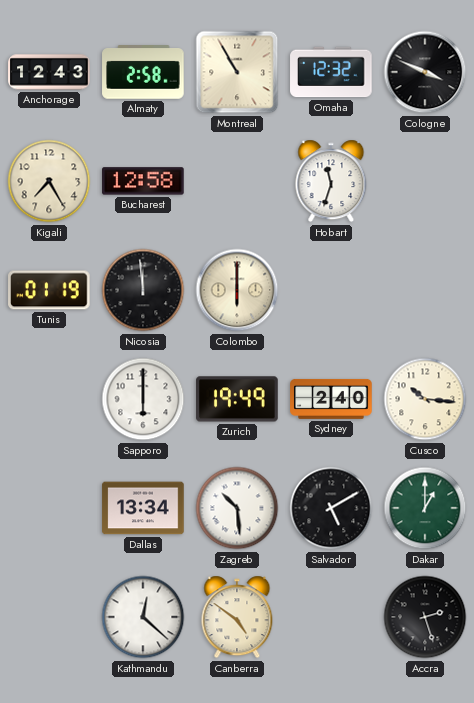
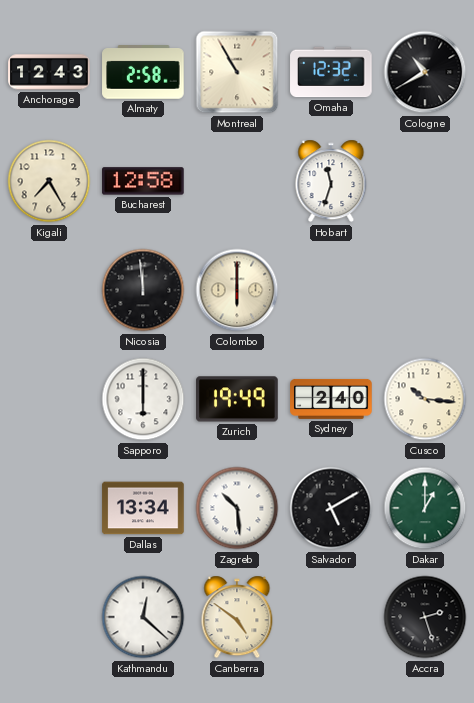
Cologne: 3:49 -> 10:40 (425, 72)
Tunis: 01:19 -> none (49, 290)
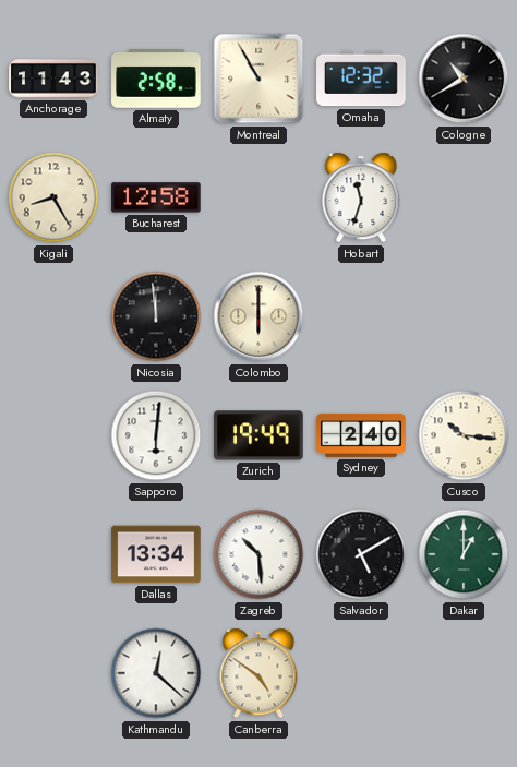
Anchorage: 12:43 -> 11:43 (53, 79)
Kigali: 7:25 -> 8:25 (53, 197)
Sapporo: 6:00 -> 6:01 (156, 435)
Accra: 2:27 -> none (425, 617)
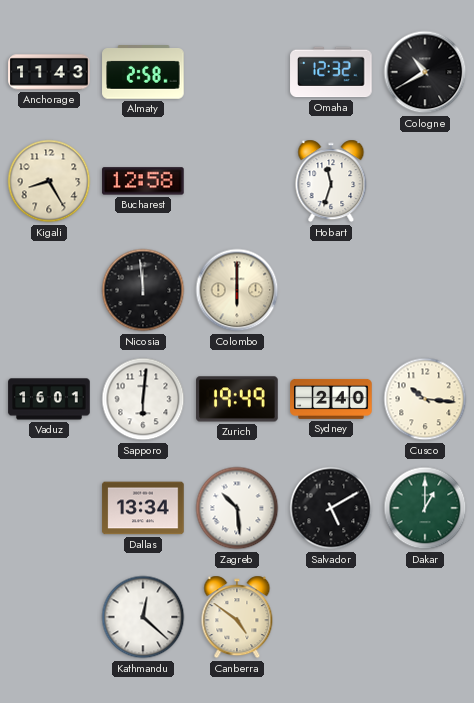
Montreal: 10:55 -> none (258, 79)
Vaduz: none -> 16:01 (49, 399)
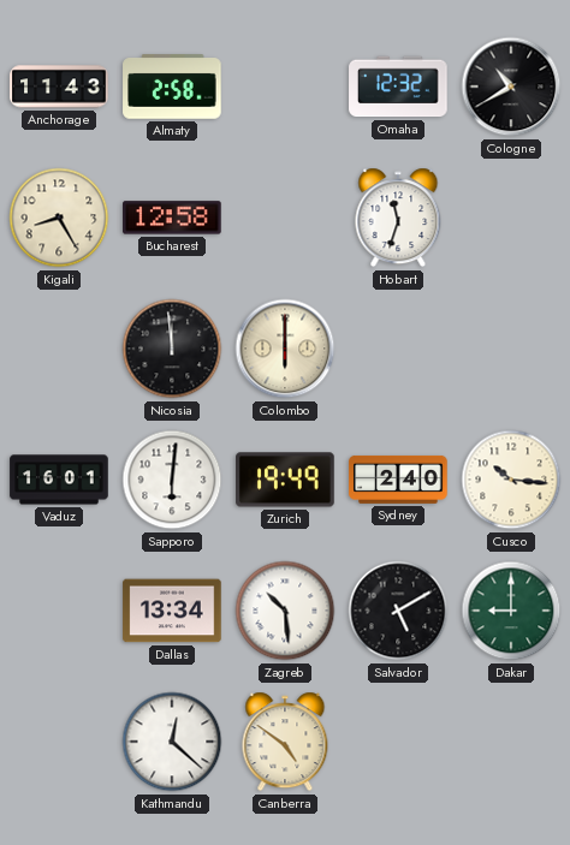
Dakar: 1:00 -> 9:00 (511, 611)
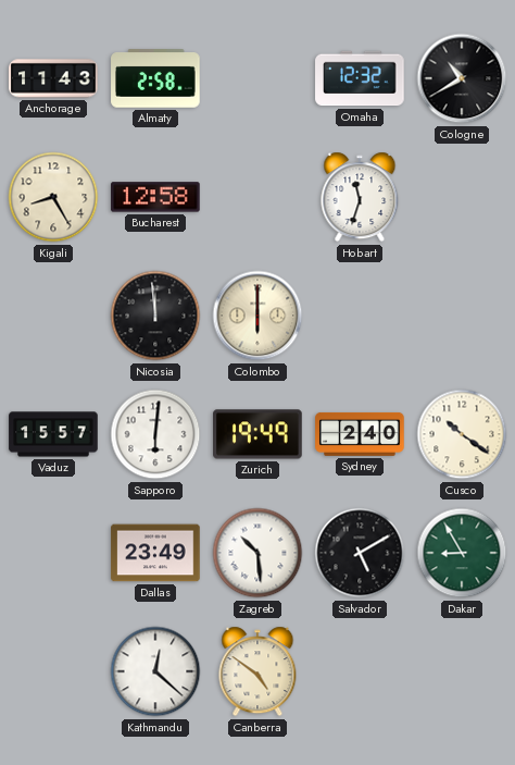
Vaduz: 16:01 -> 15:57 (53, 434)
Cusco: 10:16 -> 10:21 (462, 434)
Dallas: 13:34 -> 23:49 (155, 553)
Dakar: 9:00 -> 8:55 (462, 553)
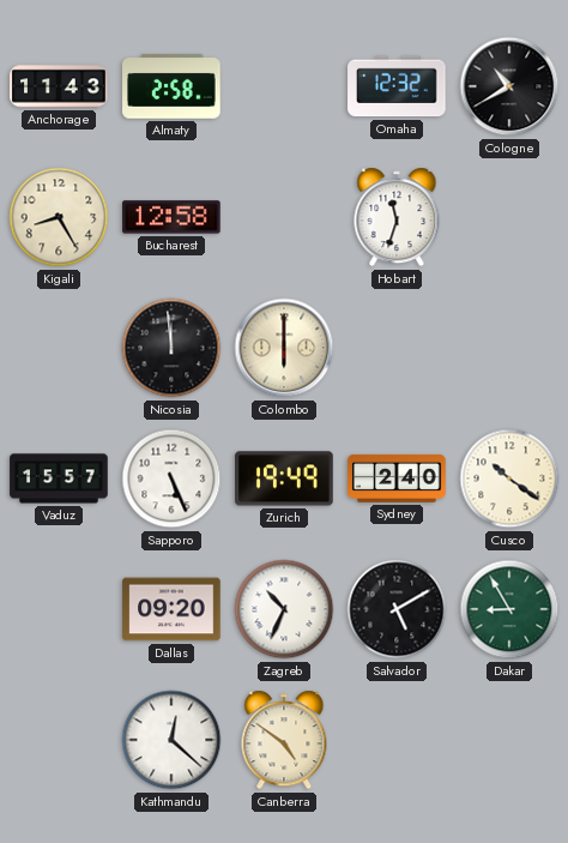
Sapporo: 6:01 -> 5:26 (171, 478)
Dallas: 23:49 -> 09:20 (171, 609)
Zagreb: 10:29 -> 10:34 (284, 609)
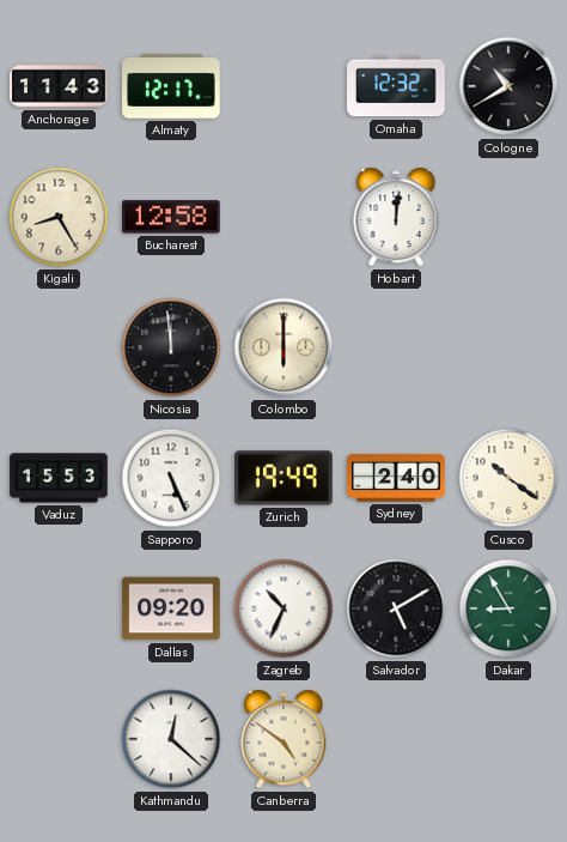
Almaty: 2:58 -> 12:17 (171, 86)
Hobart: 11:33 -> 12:01 (396, 217)
Vaduz: 15:57 -> 15:53 (59, 478)
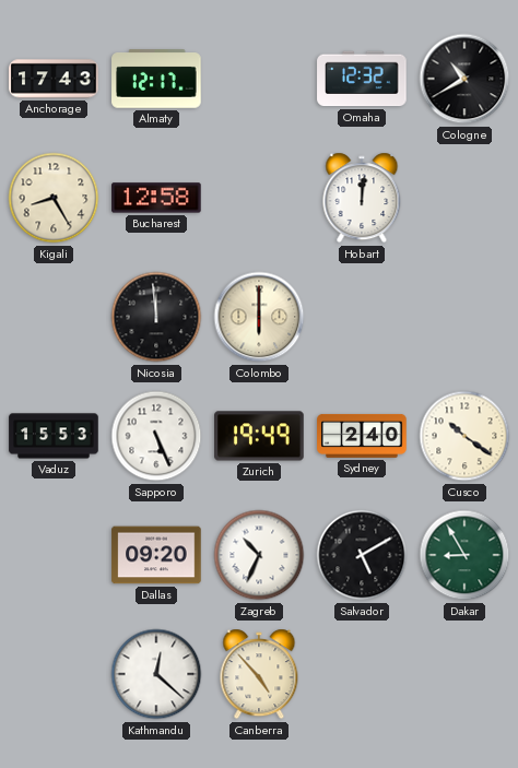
Anchorage: 11:43 -> 17:43 (54, 79)
Canberra: 4:51 -> 4:53 (259, 674)
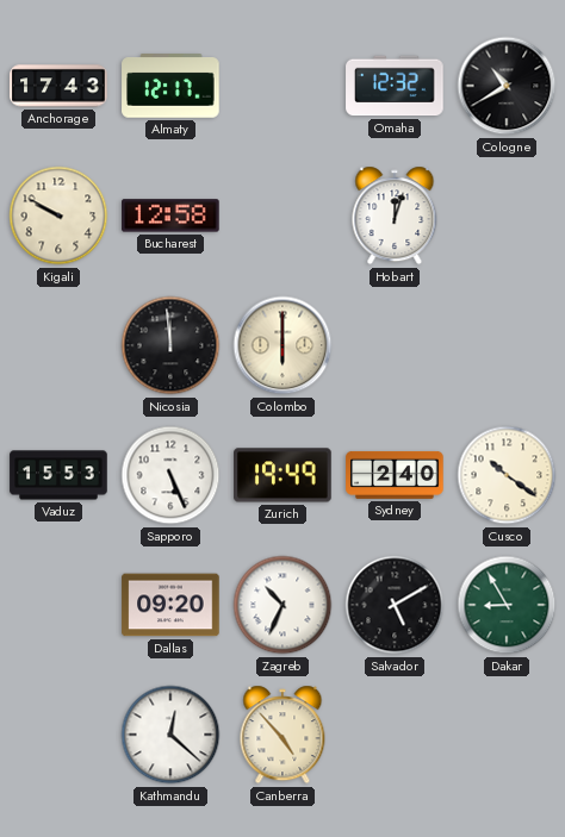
Kigali: 8:25 -> 9:50 (58, 216)
Hobart: 12:01 -> 12:03 (395, 216)
